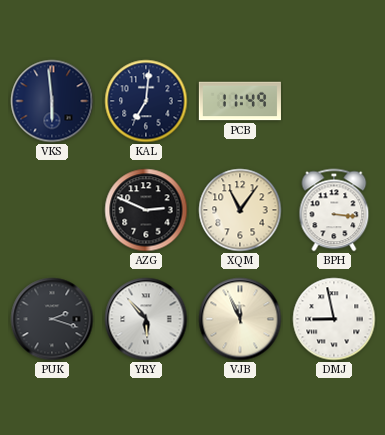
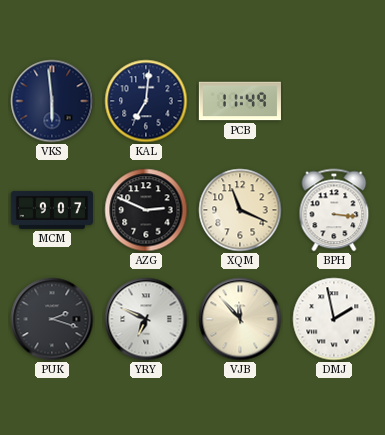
MCM: none -> 9:07 (51, 210)
XQM: 11:06 -> 11:19 (240, 210)
YRY: 5:53 -> 6:49 (146, 319)
VJB: 11:56 -> 11:53 (240, 319)
DMJ: 8:58 -> 1:58 (334, 319)
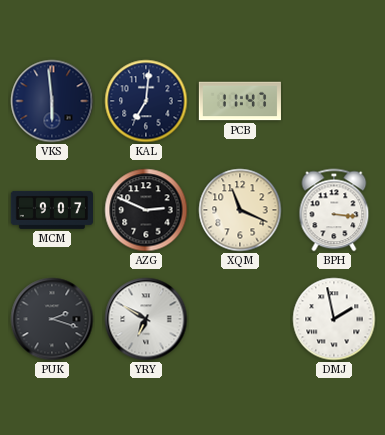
PCB: 11:49 -> 11:47 (240, 101)
YRY: 6:49 -> 6:50 (146, 319)
VJB: 11:53 -> none (240, 319)
